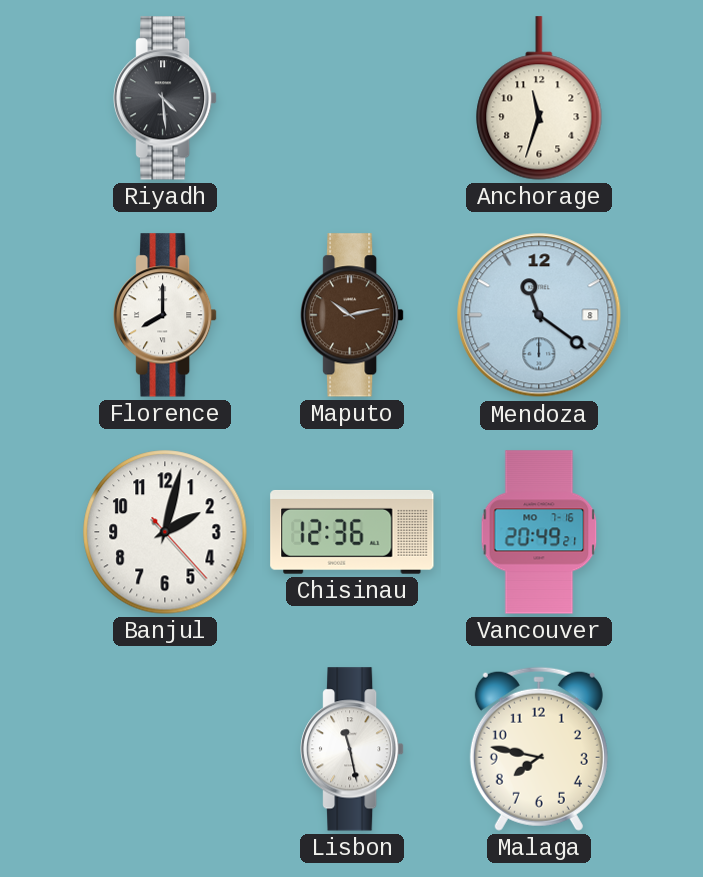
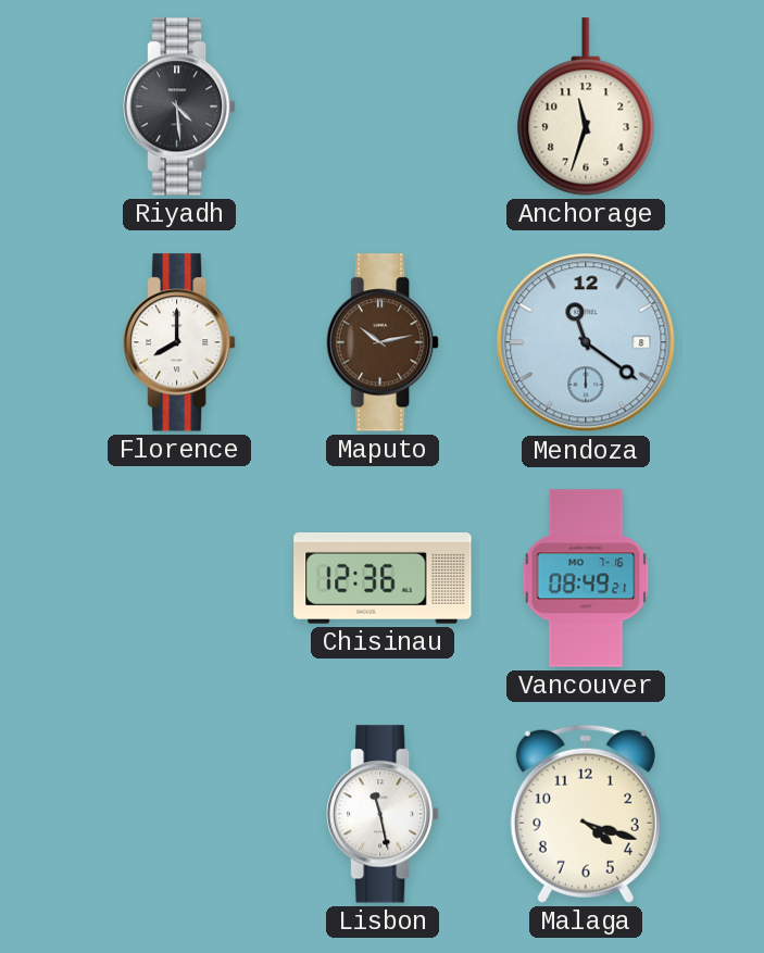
Banjul: 2:02 -> none (165, 532)
Vancouver: 20:49 -> 08:49 (586, 578)
Malaga: 7:47 -> 4:18 (586, 814)
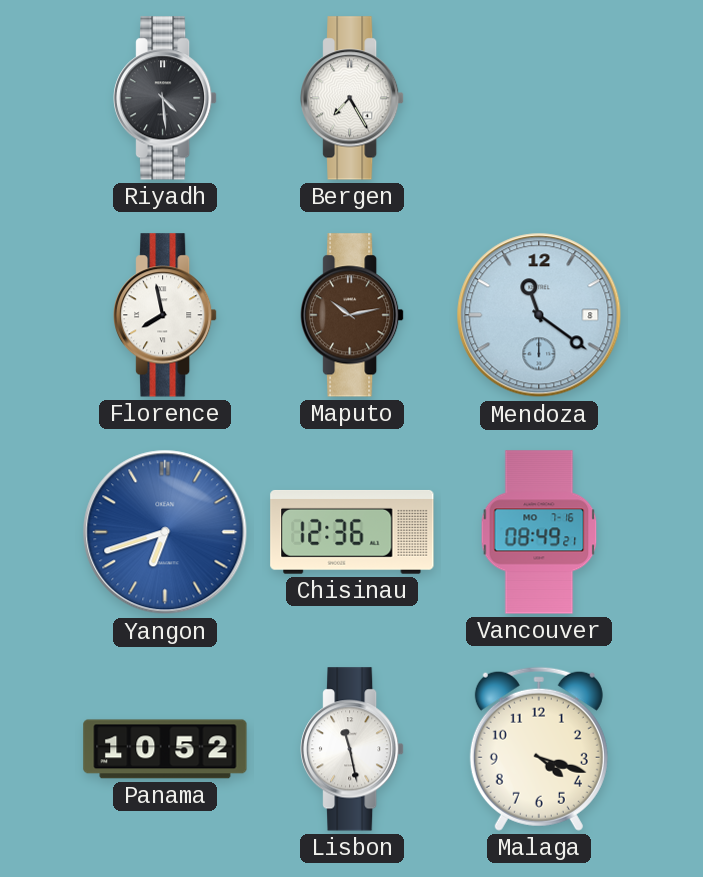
Bergen: none -> 7:25 (353, 98)
Anchorage: 11:33 -> none (586, 106)
Florence: 8:00 -> 7:58 (166, 315)
Yangon: none -> 6:42 (165, 532)
Panama: none -> 10:52 (165, 749)
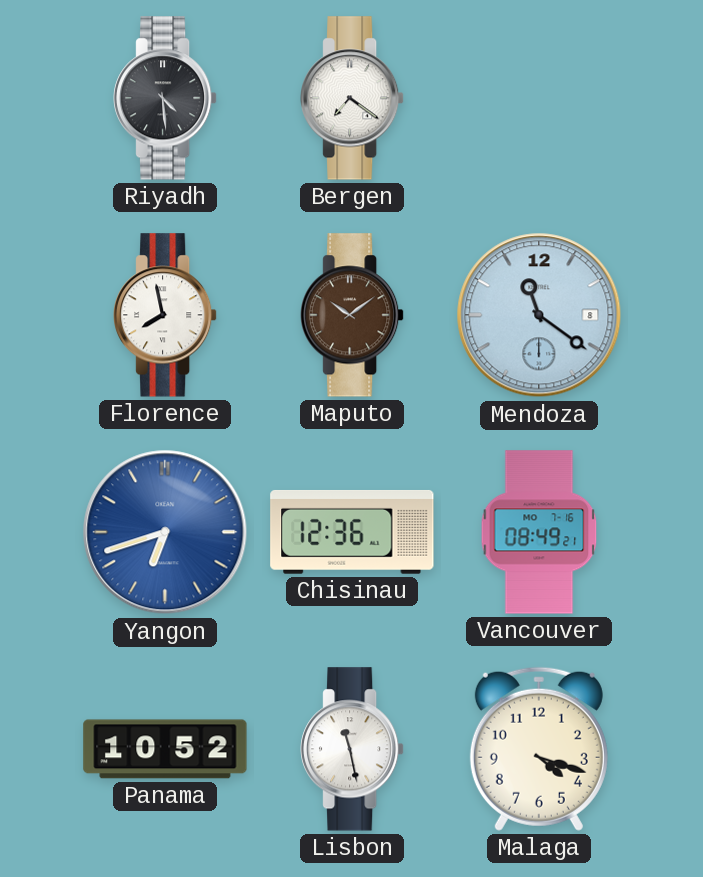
Bergen: 7:25 -> 7:21 (353, 98)
Maputo: 10:13 -> 10:09 (353, 315)
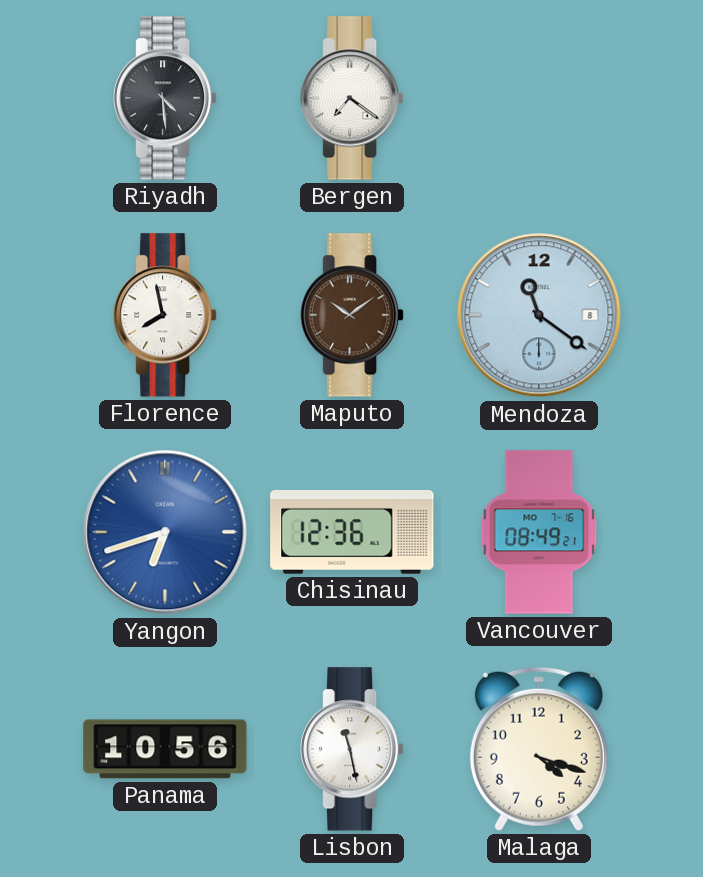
Panama: 10:52 -> 10:56 (165, 749)
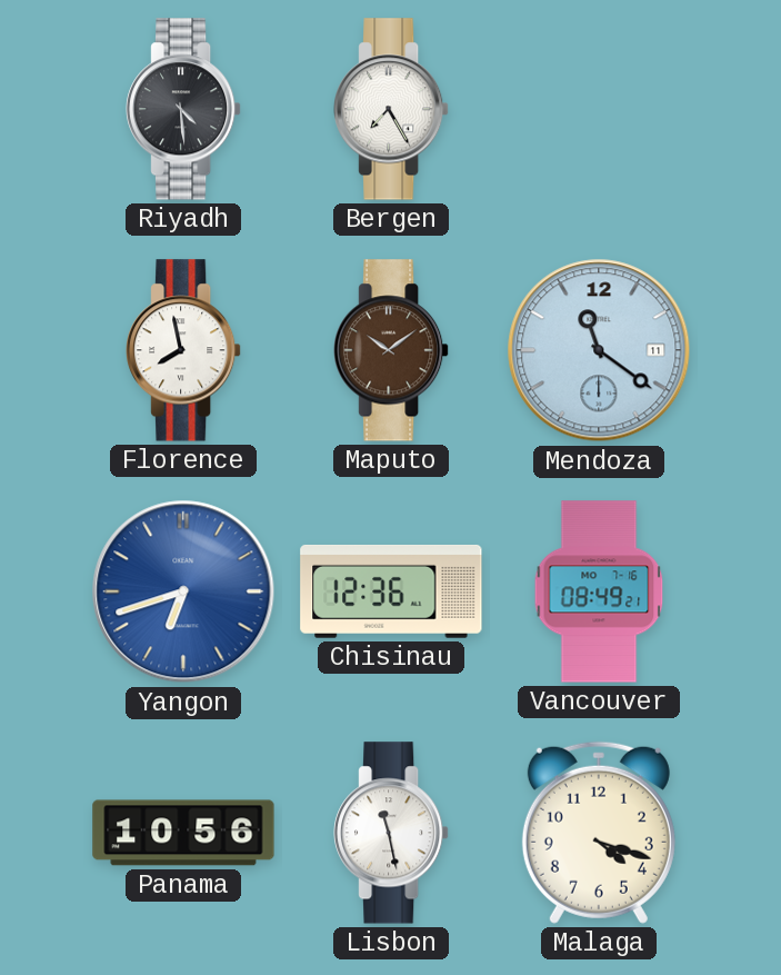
Bergen: 7:21 -> 7:25 (392, 109)
Mendoza date: 8 -> 11 (599, 350)
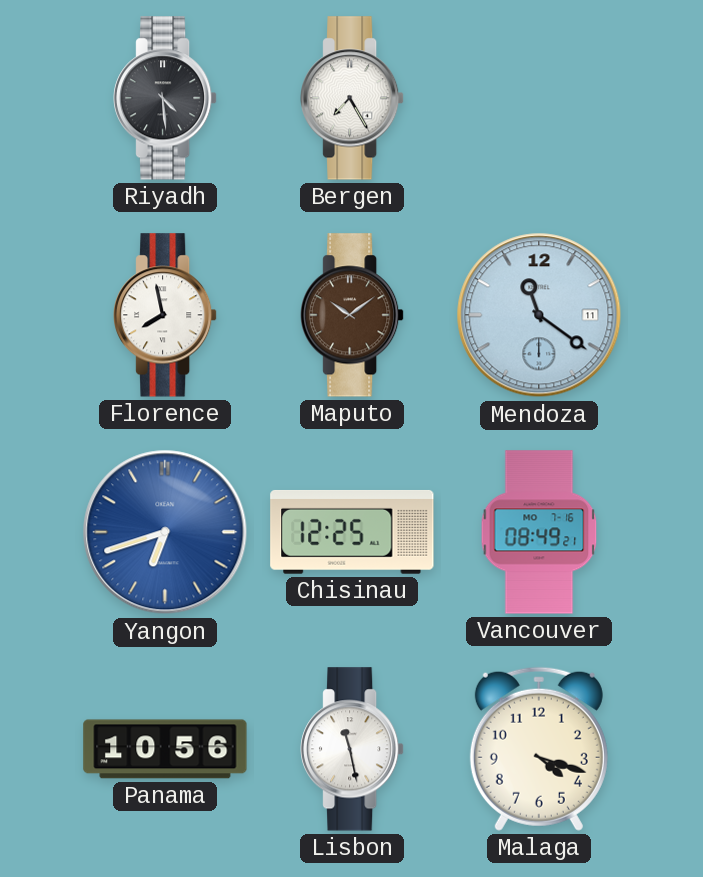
Chisinau: 12:36 -> 12:25 (352, 532)
